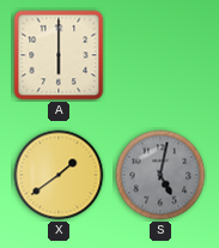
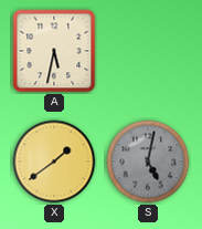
A: 6:00 -> 5:32 (54, 51)
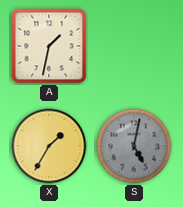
A: 5:32 -> 1:32 (49, 46)
X: 1:39 -> 1:35 (49, 146)
